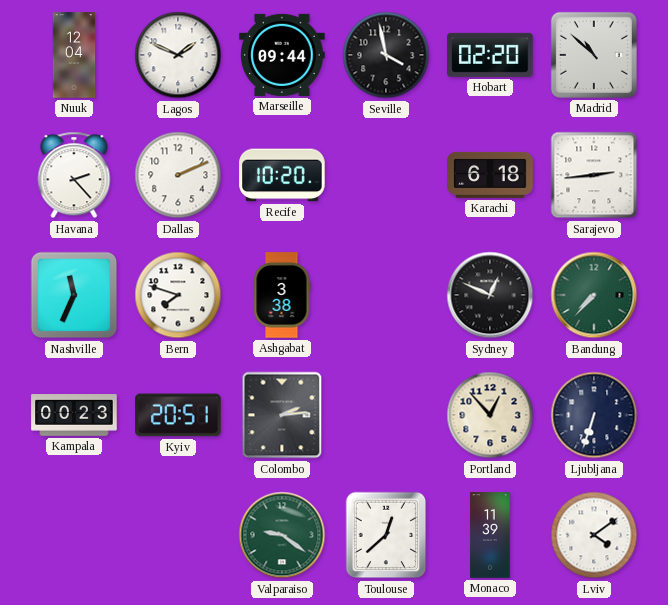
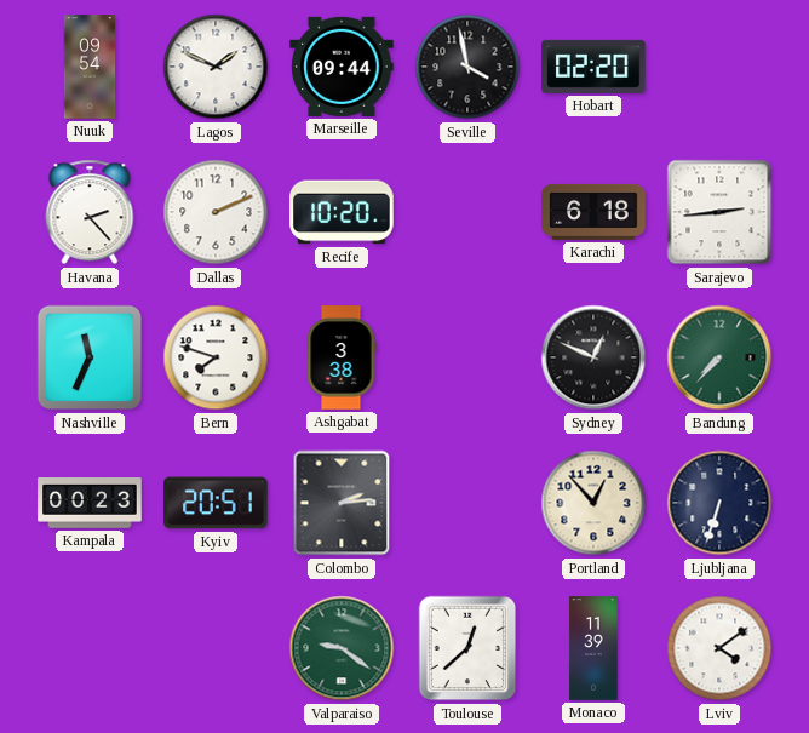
Nuuk: 12:04 -> 09:54 (90, 67)
Madrid: 10:52 -> none (594, 55)
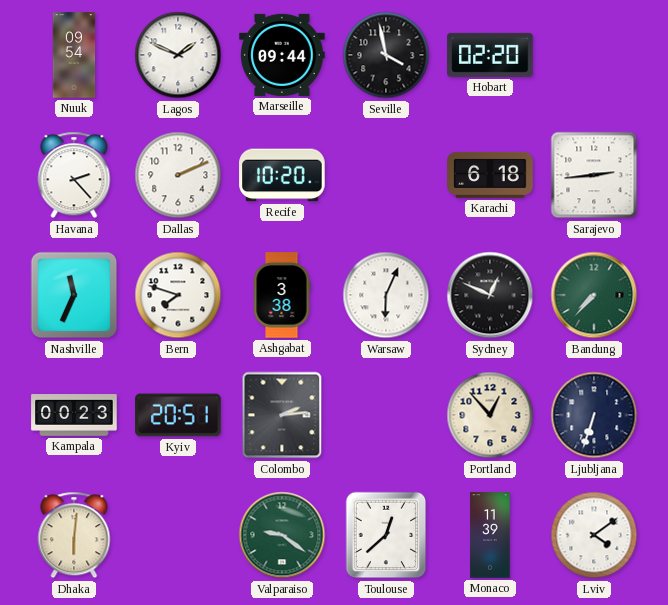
Warsaw: none -> 6:04 (386, 295)
Dhaka: none -> 6:01 (74, 535)
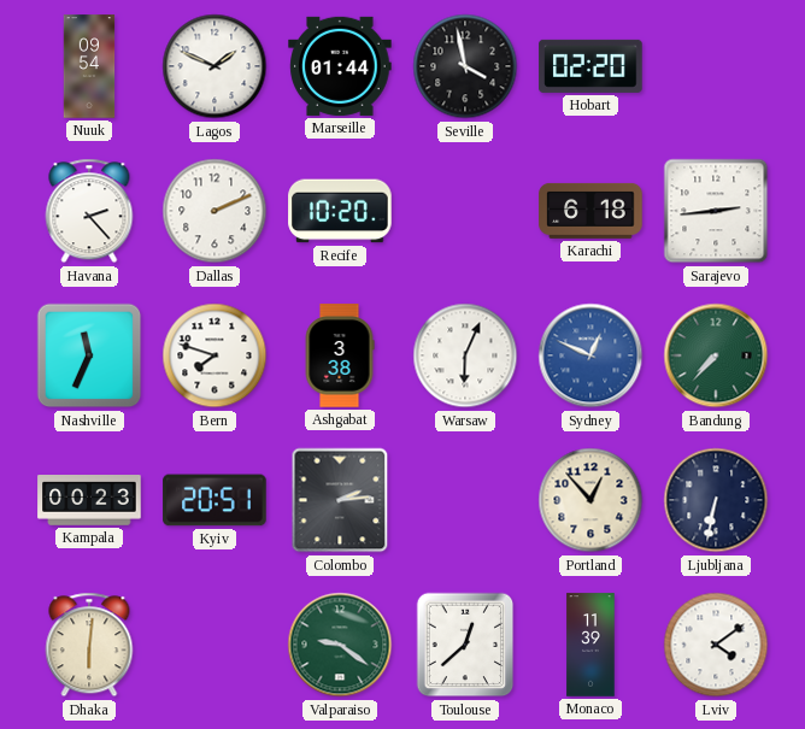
Marseille: 09:44 -> 01:44 (340, 66)
Sydney dial: black -> blue (590, 355)
Ljubljana: 6:33 -> 6:32 (716, 500)
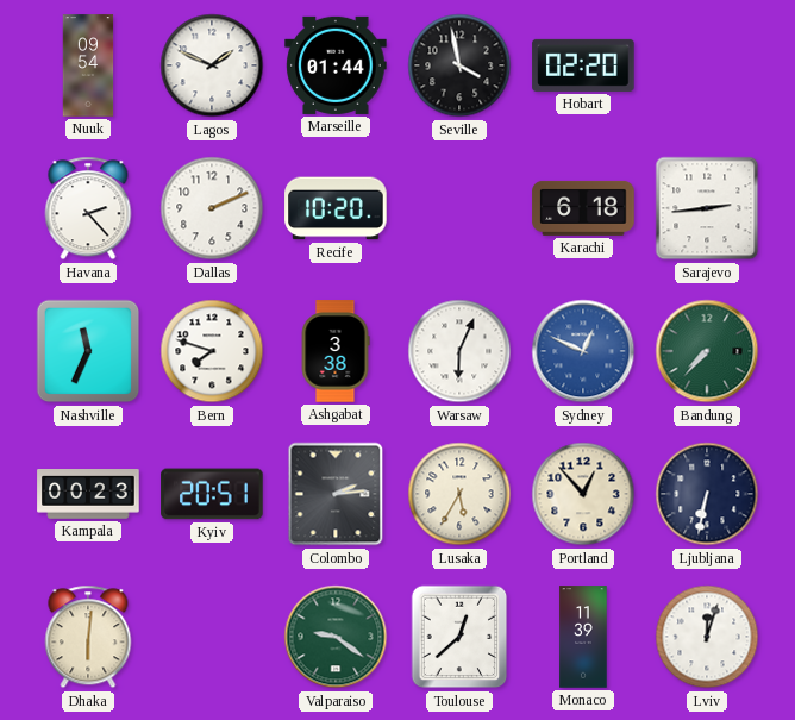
Lusaka: none -> 5:35 (459, 494)
Lviv: 4:09 -> 12:03 (707, 637)
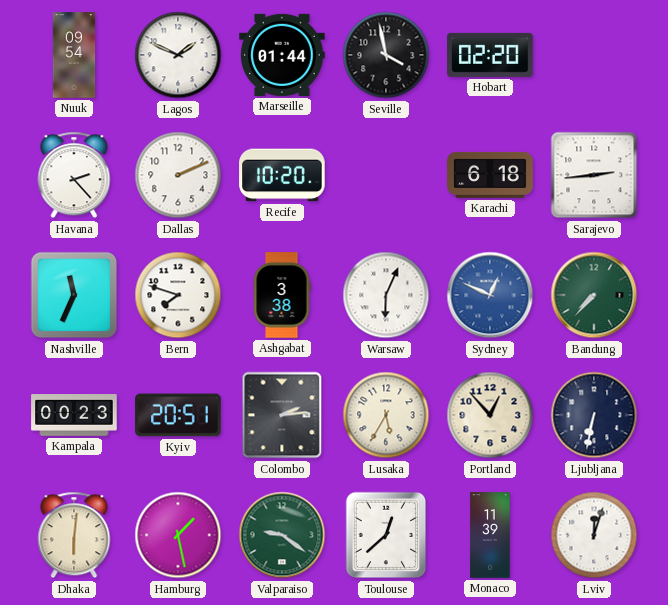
Hamburg: none -> 1:28 (178, 535)
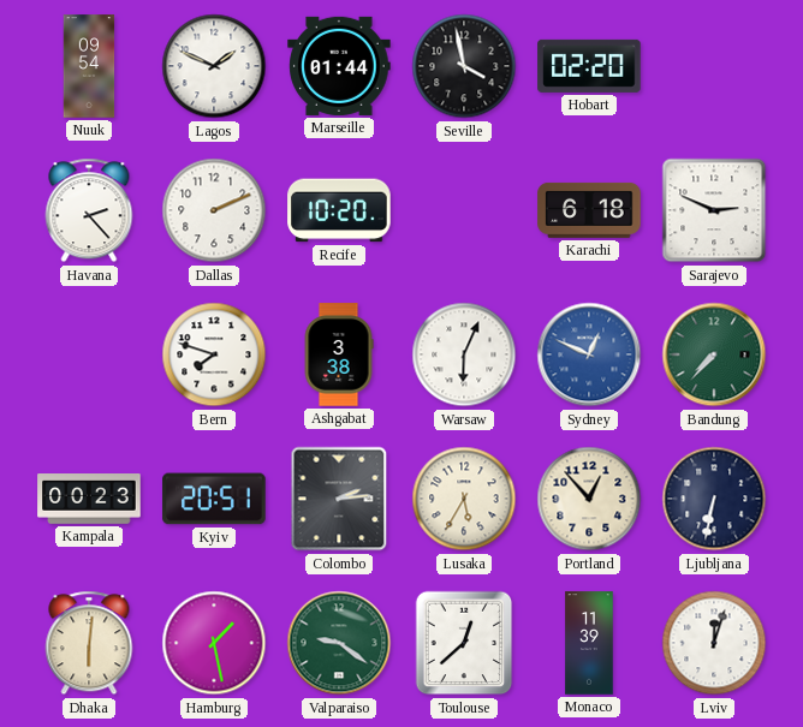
Sarajevo: 2:44 -> 2:49 (714, 210)
Nashville: 11:34 -> none (74, 295)
